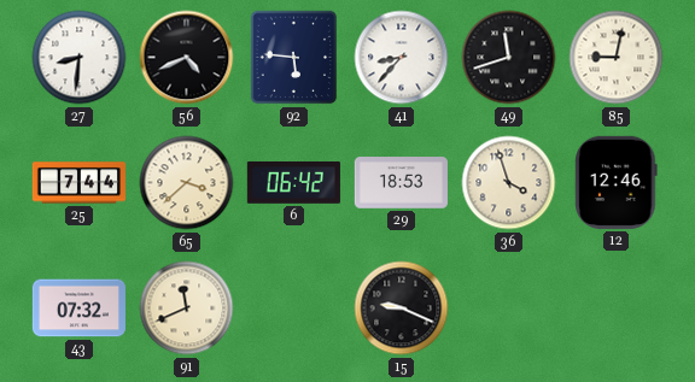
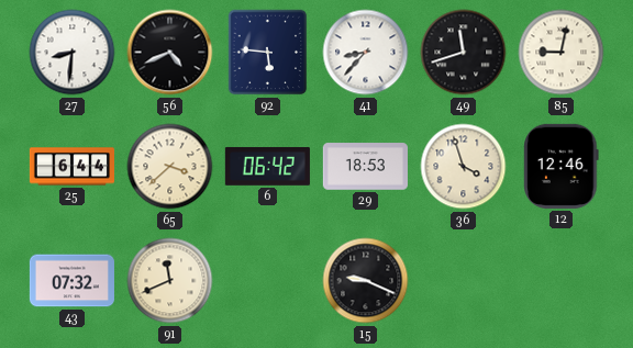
25: 7:44 -> 6:44 (71, 167)
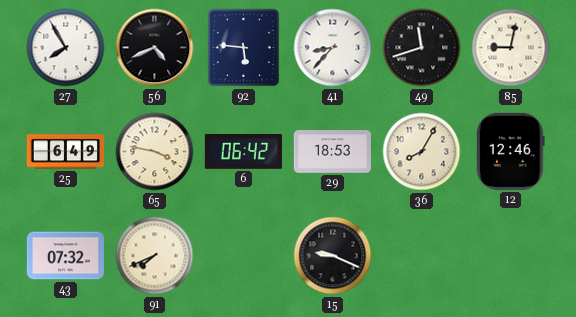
27: 8:31 -> 7:55 (66, 48)
25: 6:44 -> 6:49 (65, 152)
65: 3:38 -> 3:47 (155, 152)
36: 3:57 -> 8:05 (422, 152)
91: 11:41 -> 7:41 (155, 256)
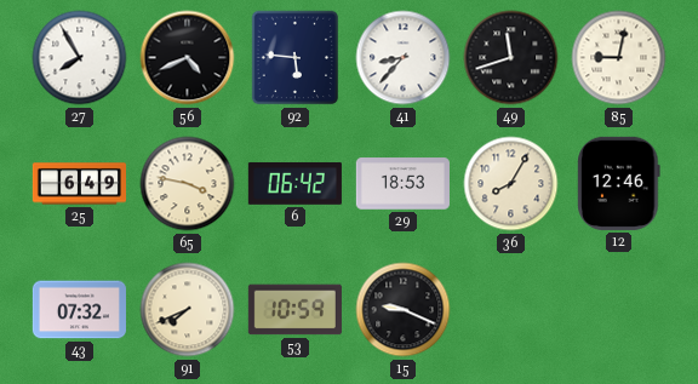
53: none -> 10:59 (294, 310)
